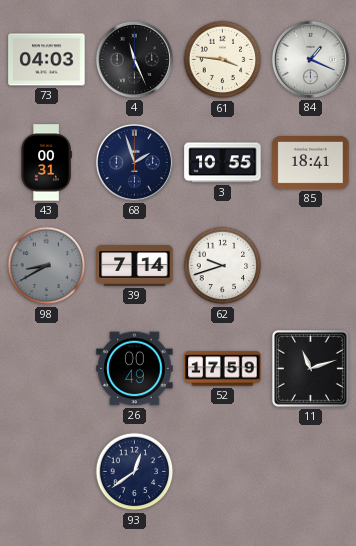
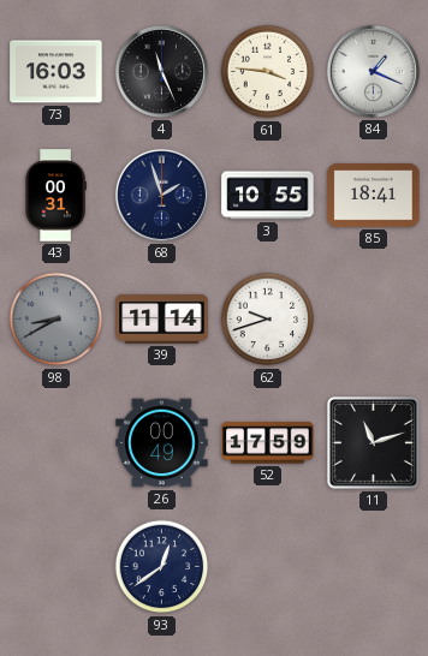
73: 04:03 -> 16:03 (57, 72)
39: 7:14 -> 11:14 (162, 318)
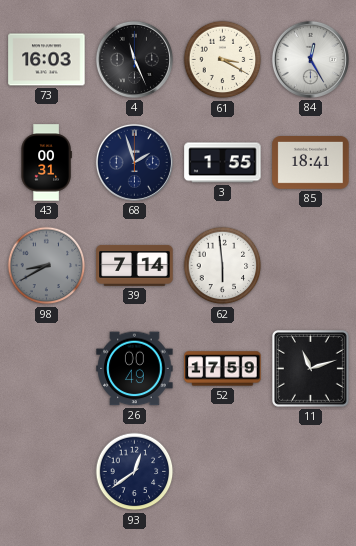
61: 3:46 -> 3:20 (223, 60)
84: 1:19 -> 12:25 (310, 59)
3: 10:55 -> 1:55 (223, 163)
39: 11:14 -> 7:14 (135, 265)
62: 9:42 -> 5:59 (223, 266)
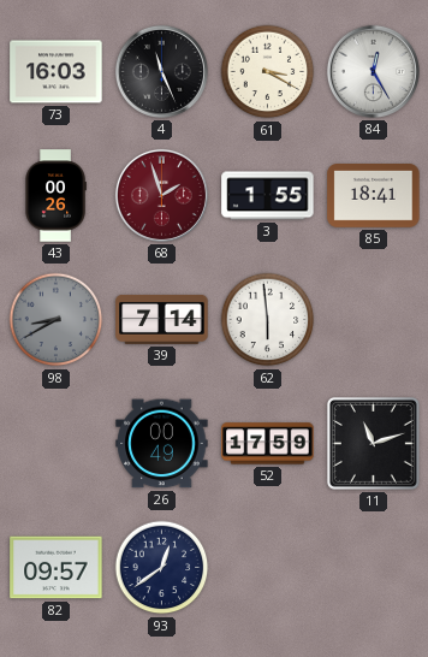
43: 00:31 -> 00:26 (55, 196)
68 dial: navy -> burgundy (161, 195)
82: none -> 09:57 (57, 568)
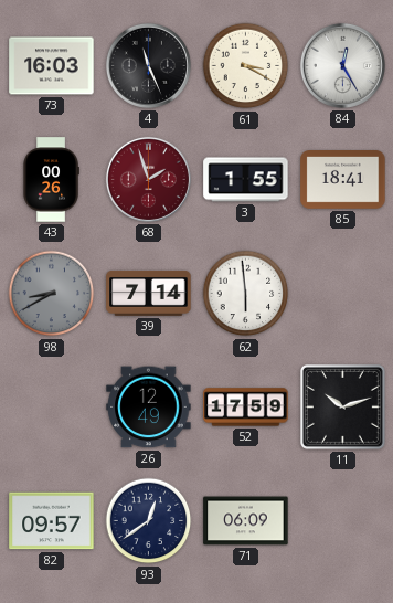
26: 00:49 -> 12:49 (149, 408)
11: 11:12 -> 10:12 (342, 406)
71: none -> 06:09 (246, 521)
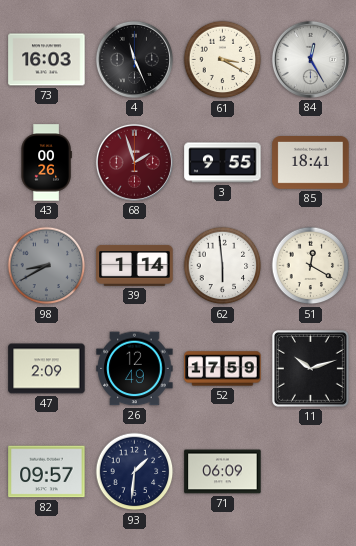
3: 1:55 -> 9:55 (223, 163)
39: 7:14 -> 1:14 (135, 265)
51: none -> 12:20 (311, 266)
47: none -> 2:09 (47, 369)
93: 12:39 -> 1:31 (135, 472)
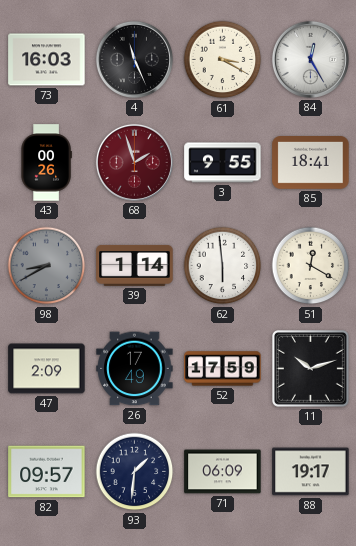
26: 12:49 -> 17:49 (135, 369)
88: none -> 19:17 (311, 472)
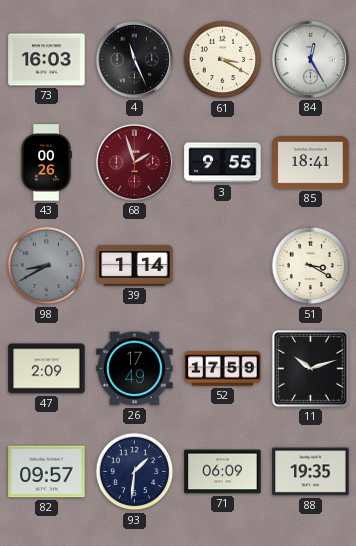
62: 5:59 -> none (223, 266)
51: 12:20 -> 3:20 (311, 266)
88: 19:17 -> 19:35 (311, 472)
